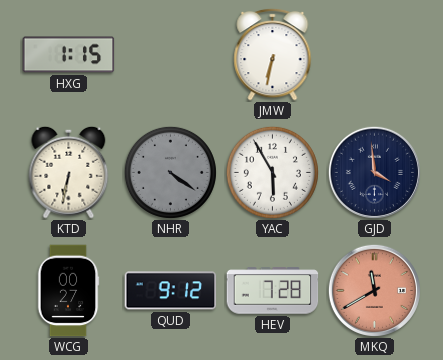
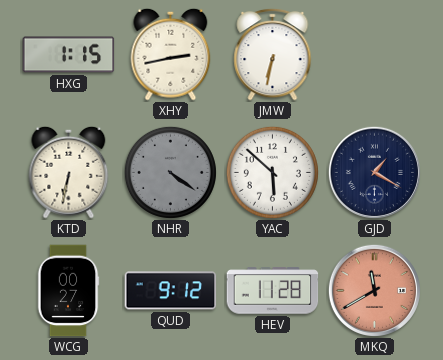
XHY: none -> 2:43 (171, 54)
YAC: 5:55 -> 5:52 (272, 172)
GJD: 3:59 -> 1:20 (374, 172)
HEV: 7:28 -> 11:28 (273, 291)
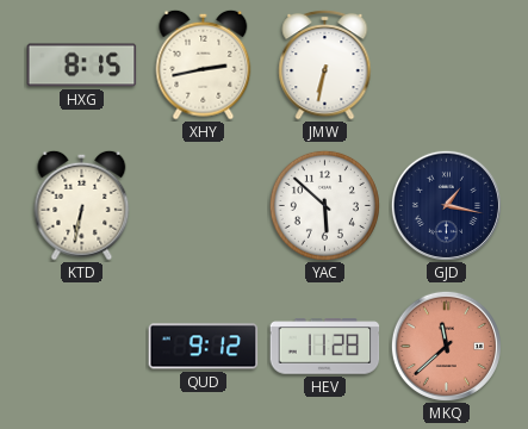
HXG: 1:15 -> 8:15 (82, 66)
NHR: 4:21 -> none (170, 172)
GJD: 1:20 -> 1:17 (446, 205)
WCG: 00:27 -> none (68, 291)
MKQ: 11:40 -> 11:38 (446, 346)
